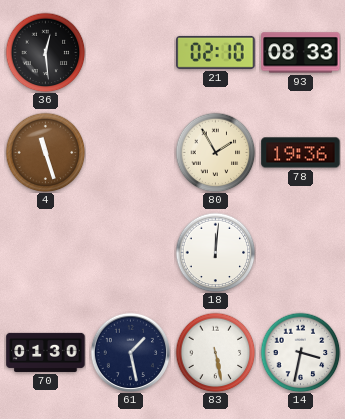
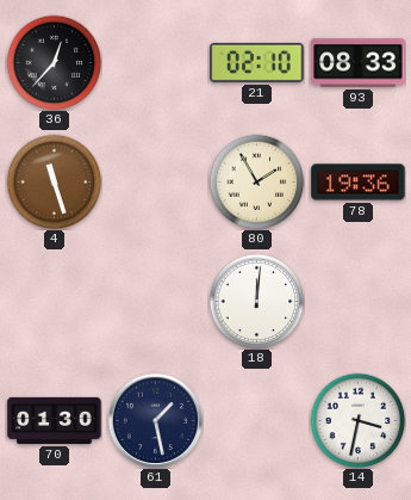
36: 12:29 -> 12:37 (54, 62)
83: 5:28 -> none (215, 352)
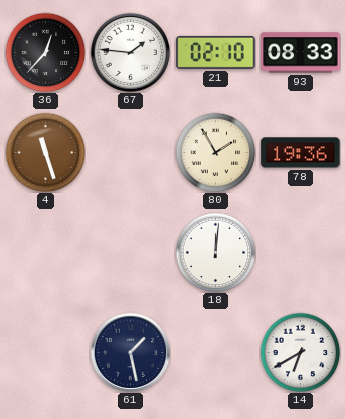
67: none -> 1:46 (130, 52)
70: 01:30 -> none (55, 420)
14: 3:32 -> 6:40 (300, 352)
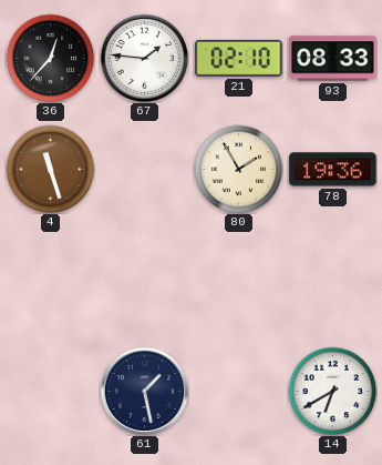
18: 12:01 -> none (215, 252)
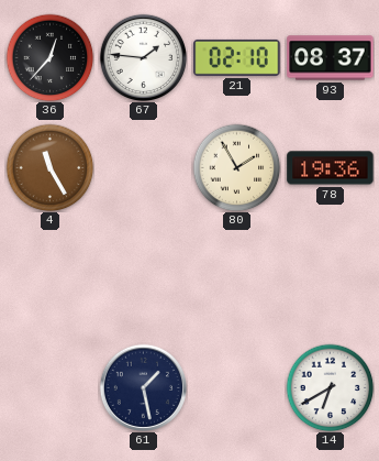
93: 08:33 -> 08:37 (331, 58)
4: 11:27 -> 11:25 (49, 167)
